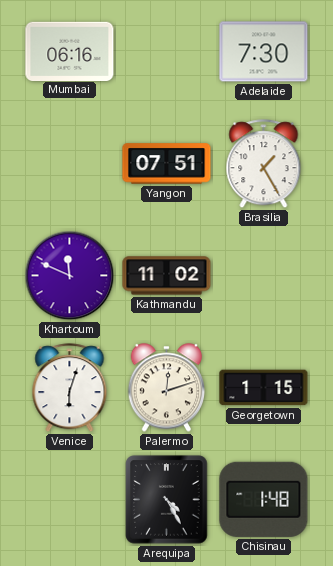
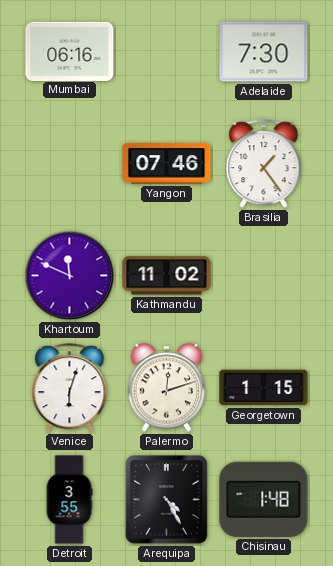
Yangon: 07:51 -> 07:46 (167, 164)
Brasilia: 1:25 -> 1:24 (264, 164)
Detroit: none -> 3:55 (69, 500)
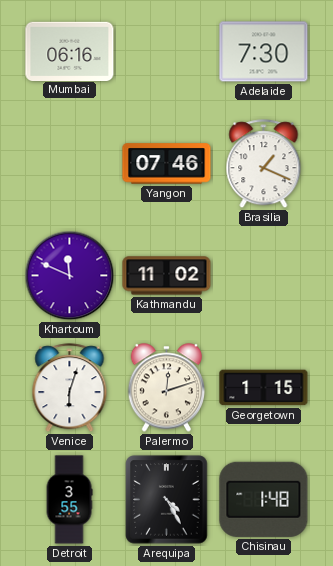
Brasilia: 1:24 -> 1:19 (264, 164)
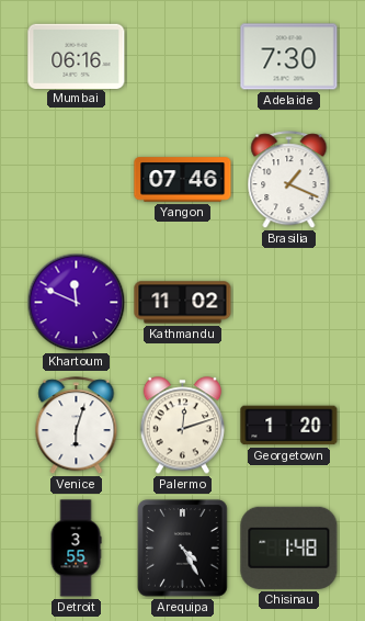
Georgetown: 1:15 -> 1:20 (289, 426)
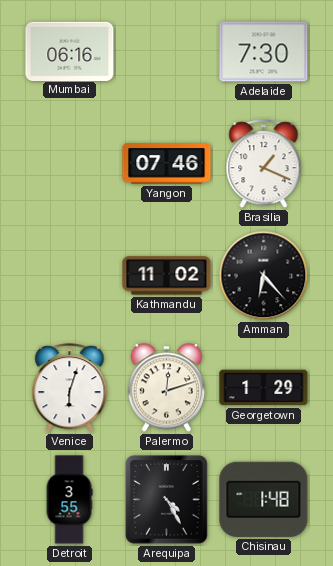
Khartoum: 11:49 -> none (77, 303)
Amman: none -> 6:23 (264, 276)
Georgetown: 1:20 -> 1:29 (264, 388)
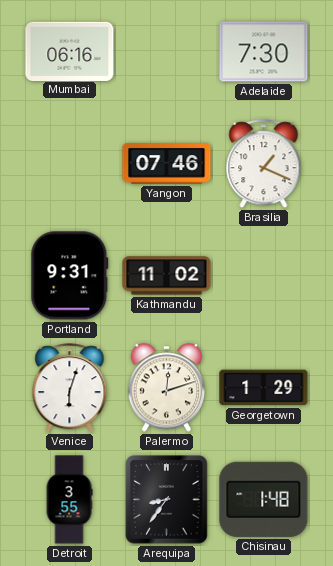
Portland: none -> 9:31 (70, 276)
Amman: 6:23 -> none (264, 276)
Arequipa: 4:25 -> 8:36 (167, 500)
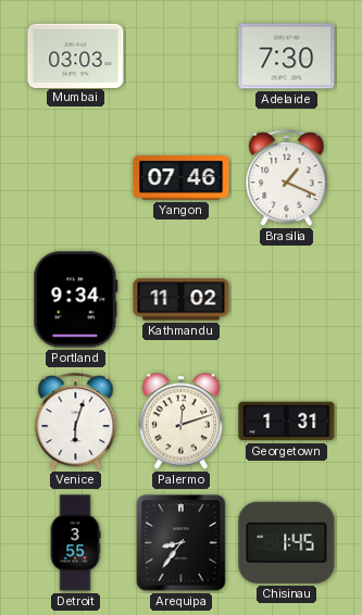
Mumbai: 06:16 -> 03:03 (76, 55)
Portland: 9:31 -> 9:34 (76, 300)
Georgetown: 1:29 -> 1:31 (287, 422)
Chisinau: 1:48 -> 1:45 (287, 542)
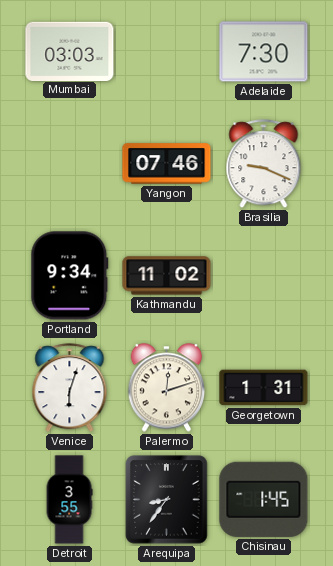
Brasilia: 1:19 -> 9:19 (264, 164)
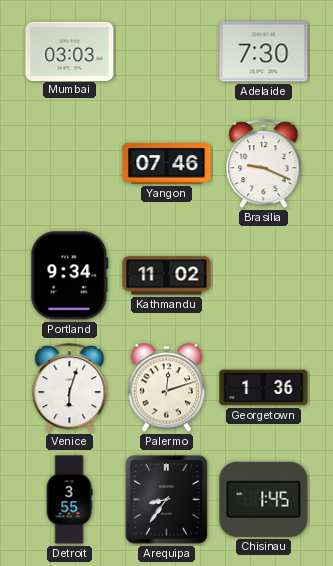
Georgetown: 1:31 -> 1:36 (264, 388)
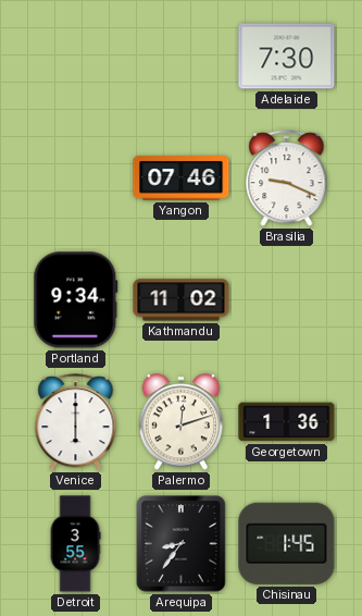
Mumbai: 03:03 -> none (70, 51)
Venice: 6:03 -> 6:00 (76, 422)
